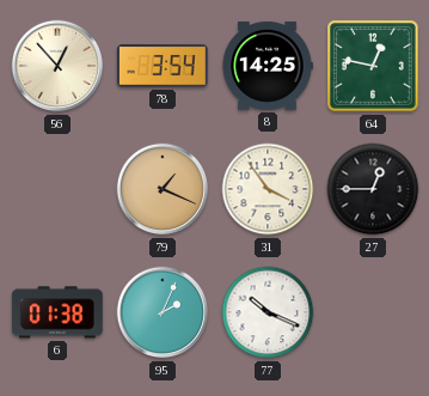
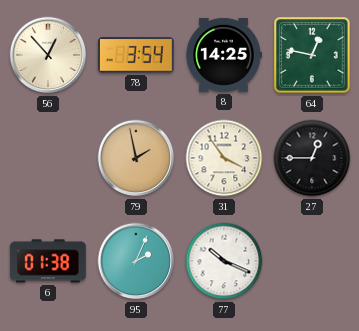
79: 1:19 -> 1:58 (136, 158)
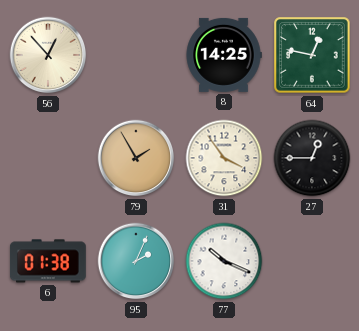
78: 3:54 -> none (136, 55)
79: 1:58 -> 1:55 (136, 158)
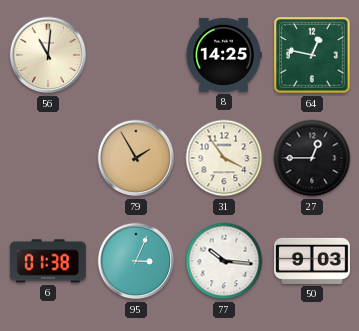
56: 12:53 -> 11:01 (48, 55)
95: 2:04 -> 3:04 (136, 261)
77: 10:19 -> 10:16 (224, 261)
50: none -> 9:03 (313, 261)
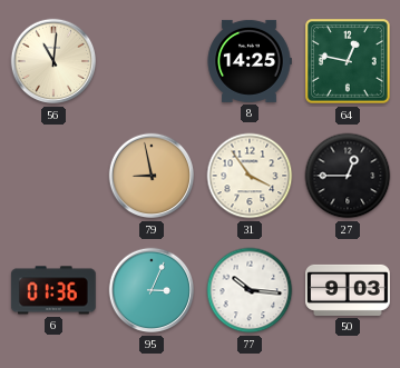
79: 1:55 -> 8:58 (152, 176)
6: 01:38 -> 01:36 (53, 290)
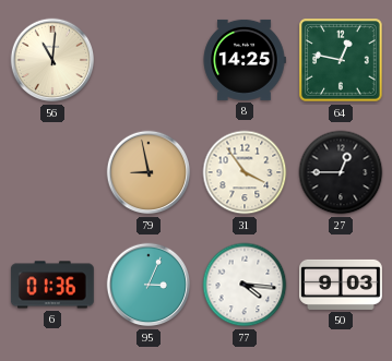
77: 10:16 -> 4:16 (245, 285)
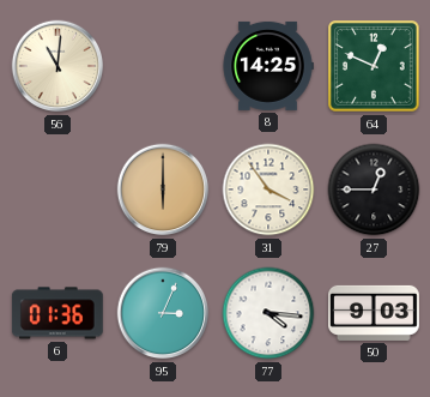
64: 12:47 -> 12:49 (374, 66)
79: 8:58 -> 6:00 (163, 190)
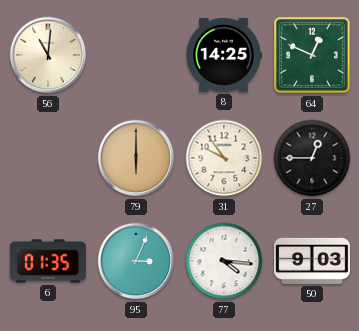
31: 3:54 -> 9:54 (224, 158)
6: 01:36 -> 01:35 (48, 261)
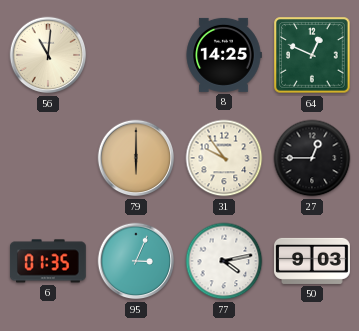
77: 4:16 -> 4:13 (224, 261)
